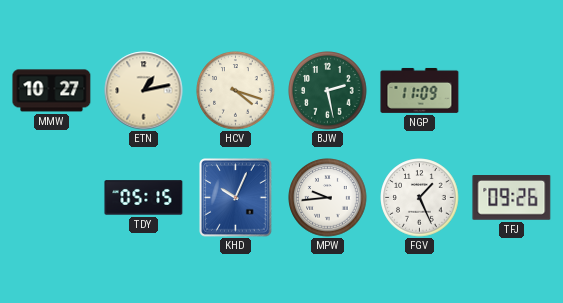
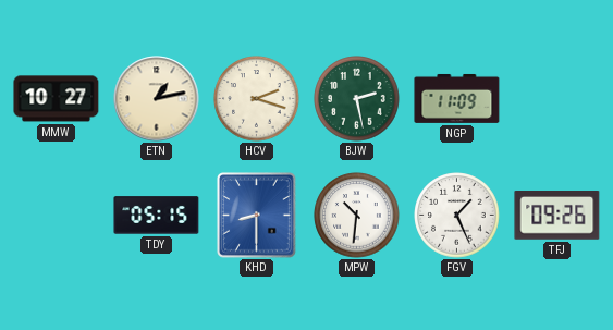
HCV: 4:18 -> 2:18 (257, 99)
KHD: 10:04 -> 8:30 (257, 216)
MPW: 9:44 -> 10:31 (357, 216)
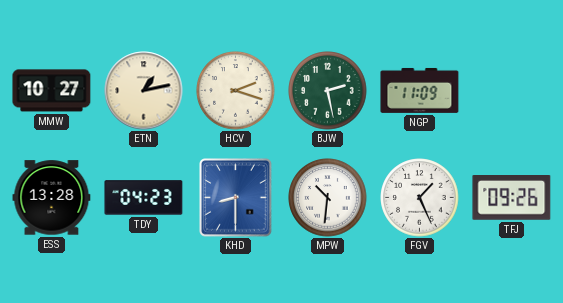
ESS: none -> 13:28 (52, 198)
TDY: 05:15 -> 04:23 (144, 198)
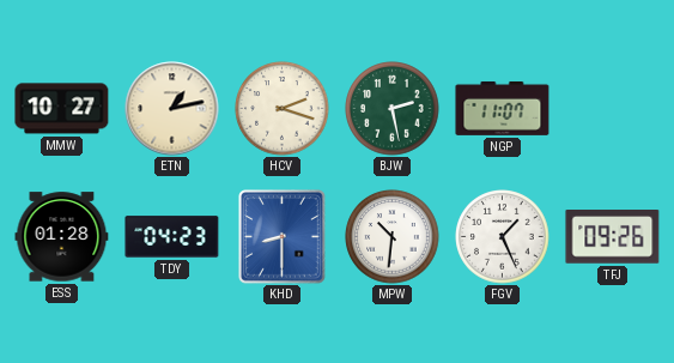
NGP: 11:09 -> 11:07 (503, 108)
ESS: 13:28 -> 01:28 (62, 237)
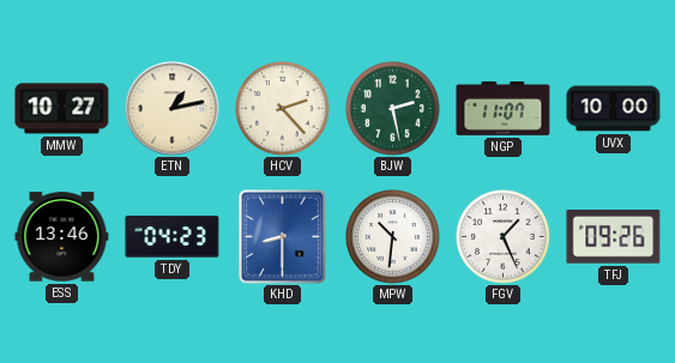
HCV: 2:18 -> 2:23 (283, 109)
UVX: none -> 10:00 (614, 109)
ESS: 01:28 -> 13:46 (62, 237)
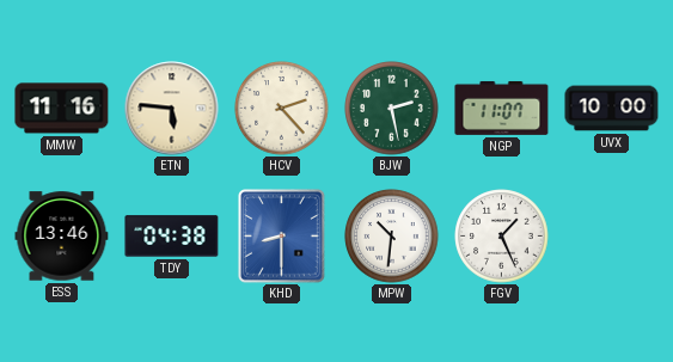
MMW: 10:27 -> 11:16 (62, 109)
ETN: 1:13 -> 5:46 (172, 109)
TDY: 04:23 -> 04:38 (172, 237)
TFJ: 09:26 -> none (614, 237)
